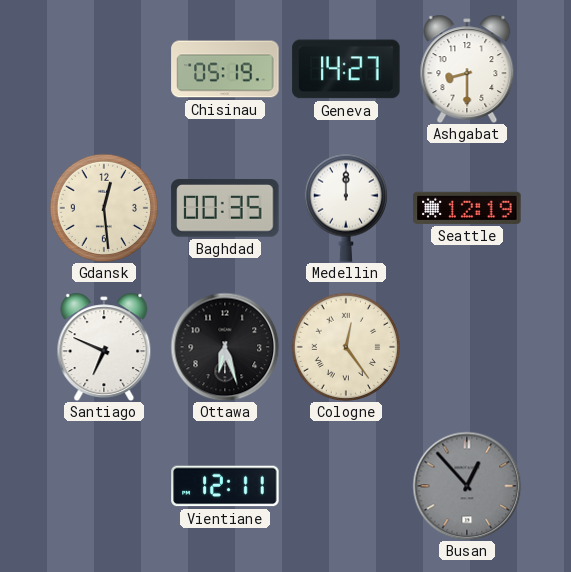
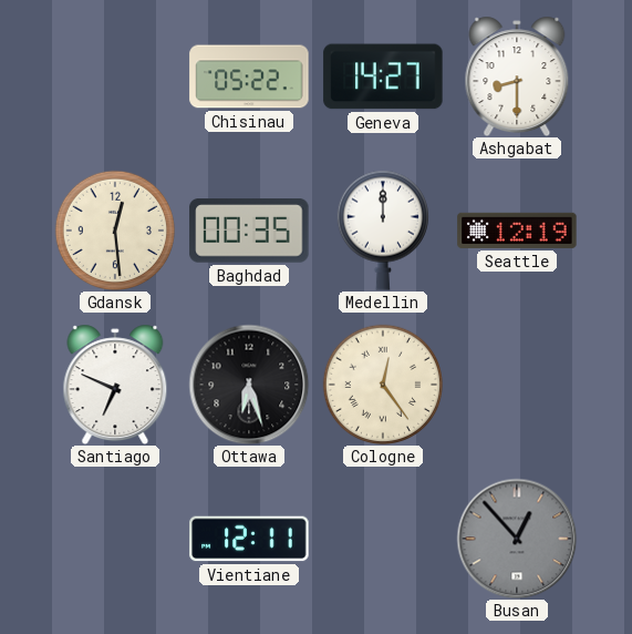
Chisinau: 05:19 -> 05:22 (249, 76)
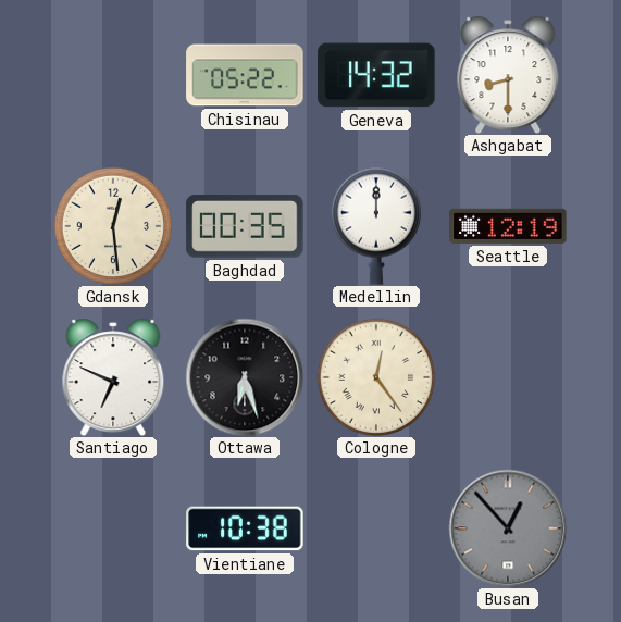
Geneva: 14:27 -> 14:32 (376, 75)
Vientiane: 12:11 -> 10:38 (245, 528)
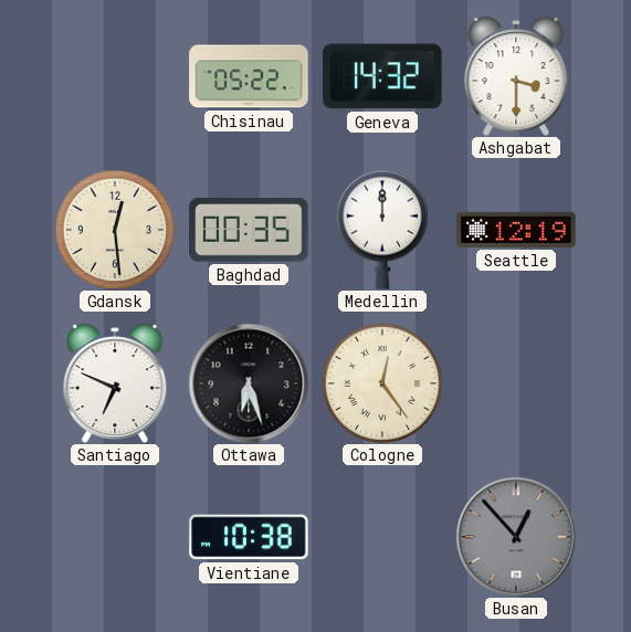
Ashgabat: 8:30 -> 3:30 (516, 76)
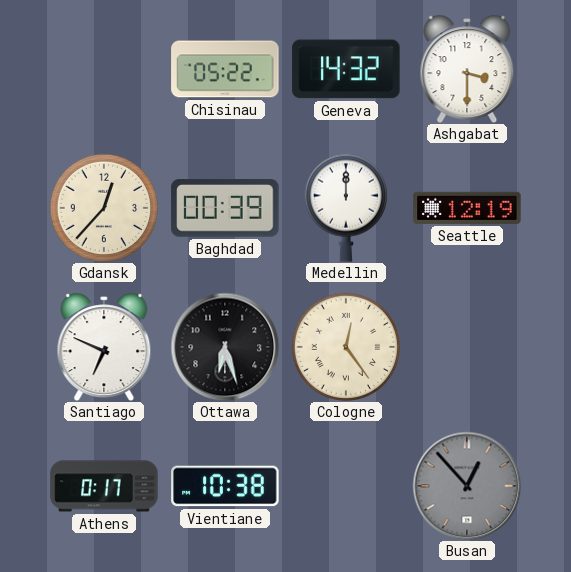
Gdansk: 12:29 -> 12:37 (103, 207)
Baghdad: 00:35 -> 00:39 (225, 208)
Athens: none -> 0:17 (104, 486)
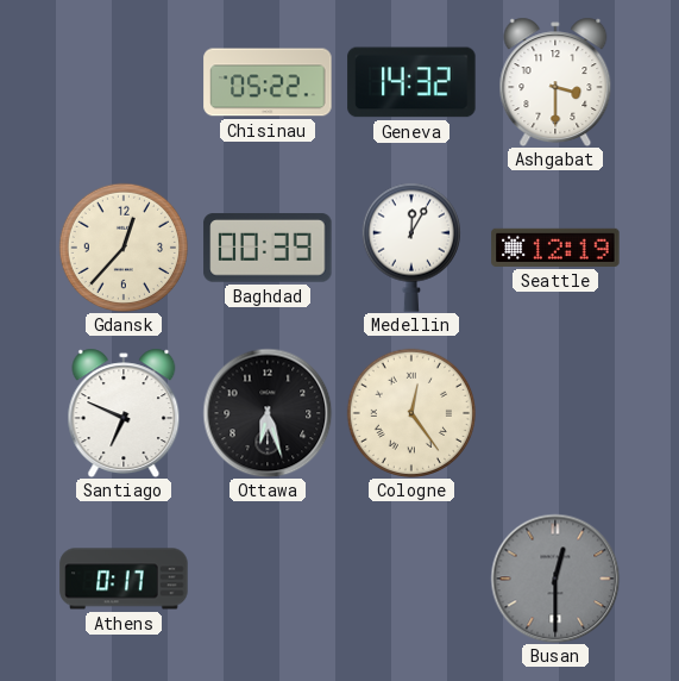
Medellin: 12:00 -> 12:05 (411, 248)
Vientiane: 10:38 -> none (225, 486)
Busan: 12:53 -> 12:30 (555, 579)
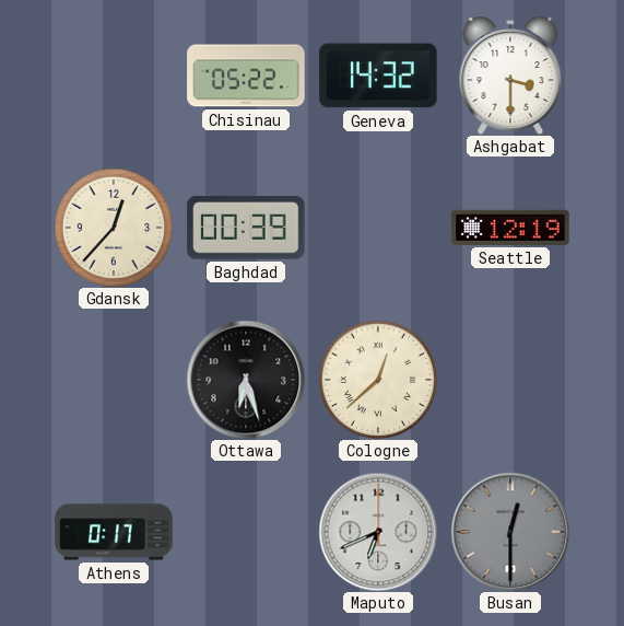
Medellin: 12:05 -> none (411, 248)
Santiago: 6:49 -> none (124, 413)
Cologne: 12:24 -> 12:38 (377, 379)
Maputo: none -> 6:41 (378, 532)
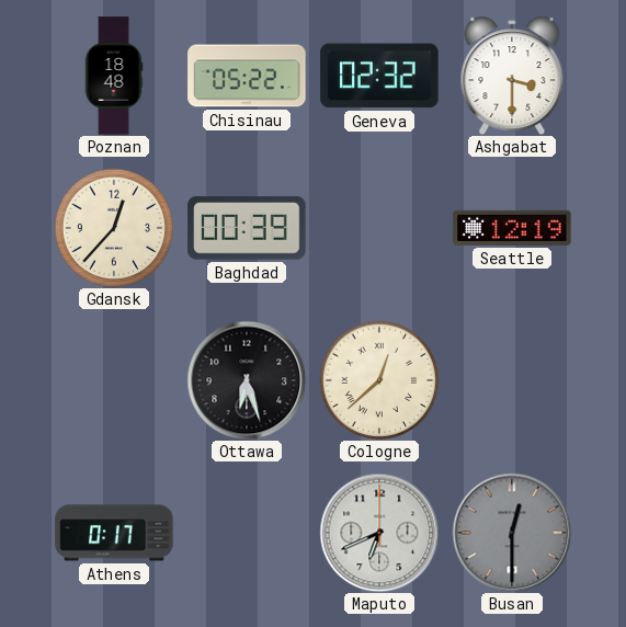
Poznan: none -> 18:48 (114, 76)
Geneva: 14:32 -> 02:32 (379, 76)
